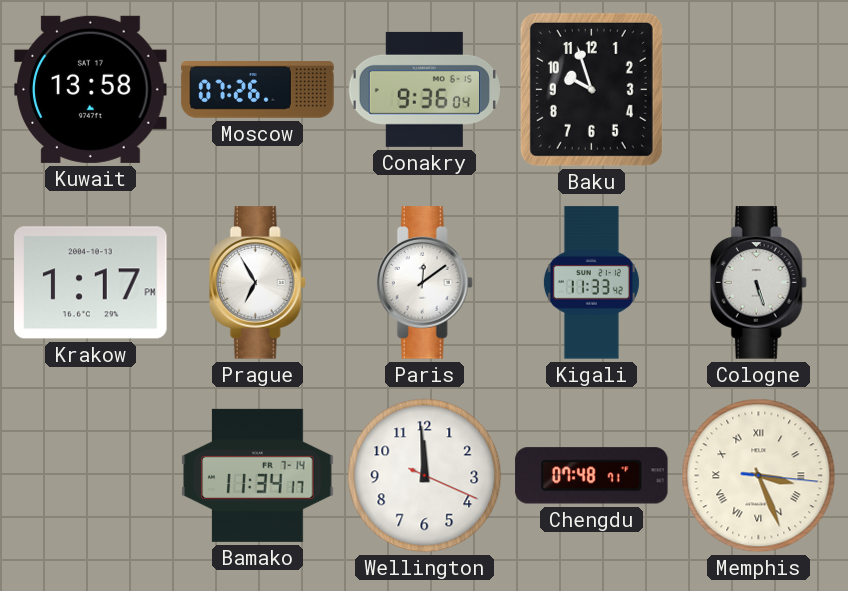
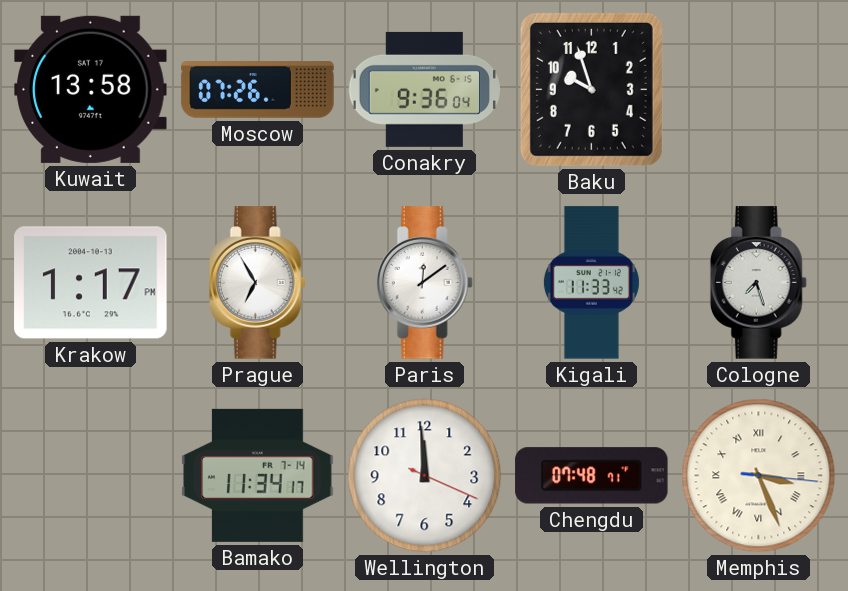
Cologne: 5:27 -> 7:27 (758, 283)
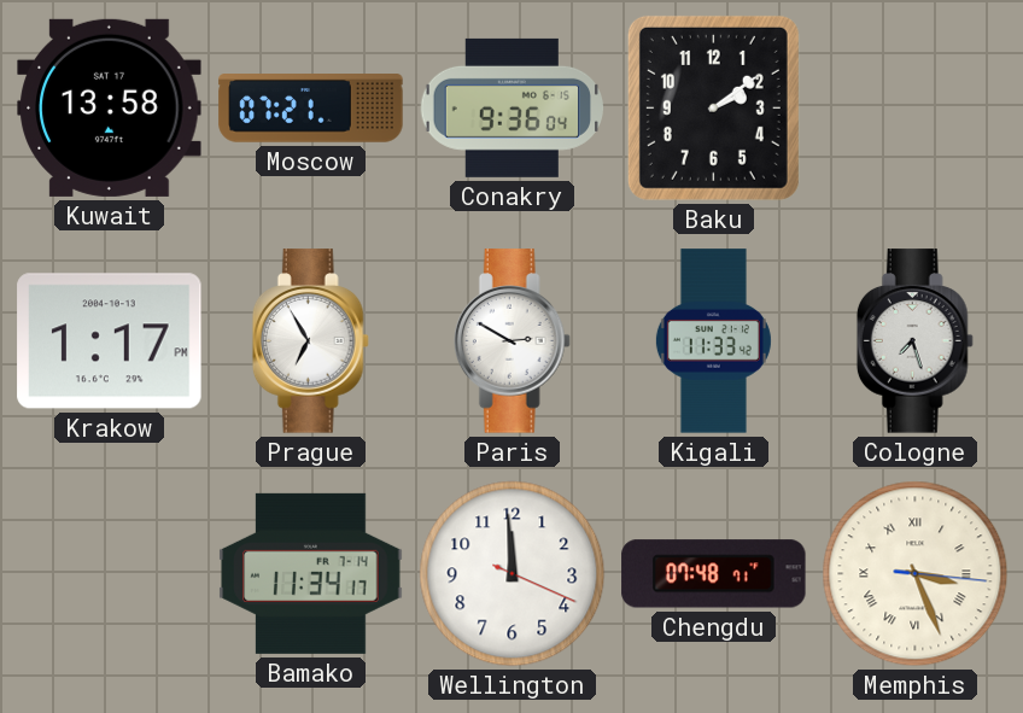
Moscow: 07:26 -> 07:21 (311, 109)
Baku: 9:57 -> 2:09 (713, 107)
Paris: 12:09 -> 2:50 (511, 341)
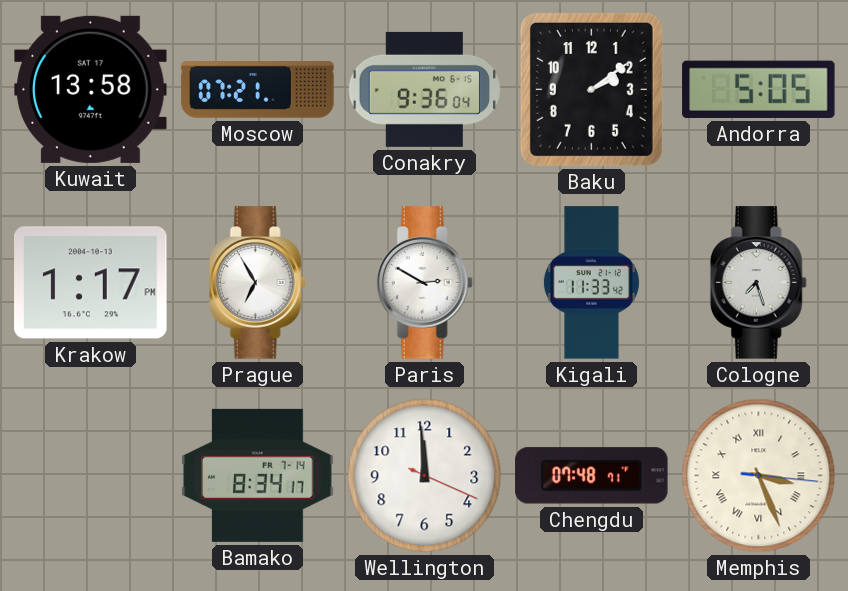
Andorra: none -> 5:05 (759, 89)
Bamako: 11:34 -> 8:34 (258, 475)
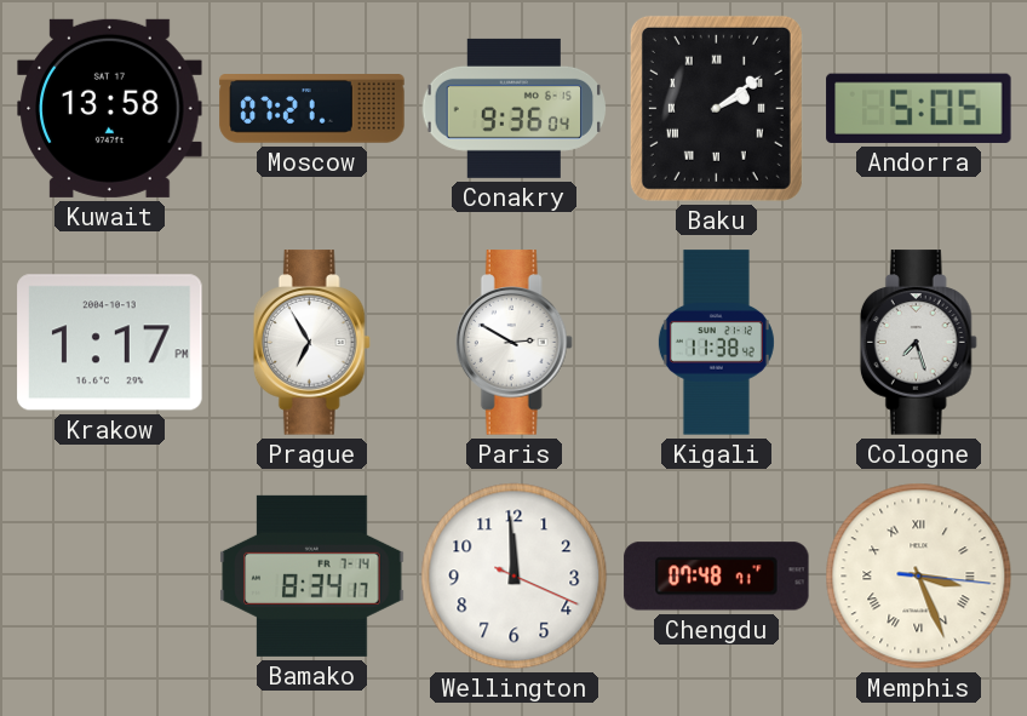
Baku numerals: Arabic -> Roman (716, 108)
Kigali: 11:33 -> 11:38 (716, 343)
